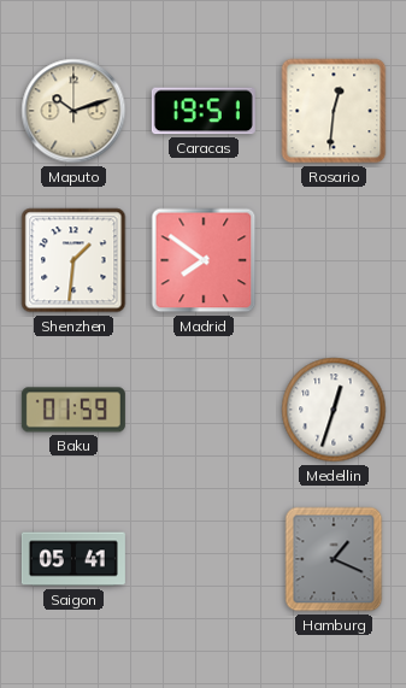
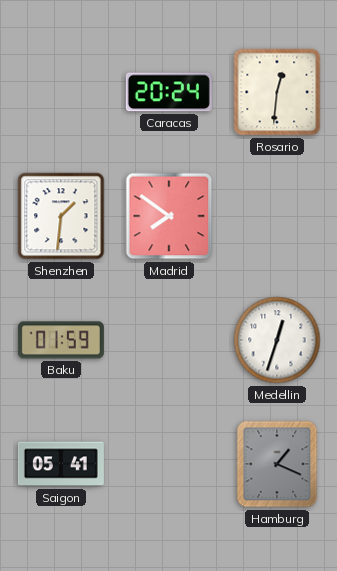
Maputo: 10:12 -> none (73, 111)
Caracas: 19:51 -> 20:24 (169, 92)
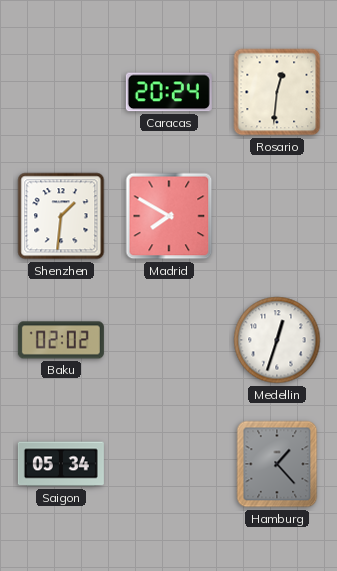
Madrid: 7:51 -> 7:50 (169, 216)
Baku: 01:59 -> 02:02 (61, 340)
Saigon: 05:41 -> 05:34 (61, 464)
Hamburg: 1:19 -> 1:23 (277, 464)
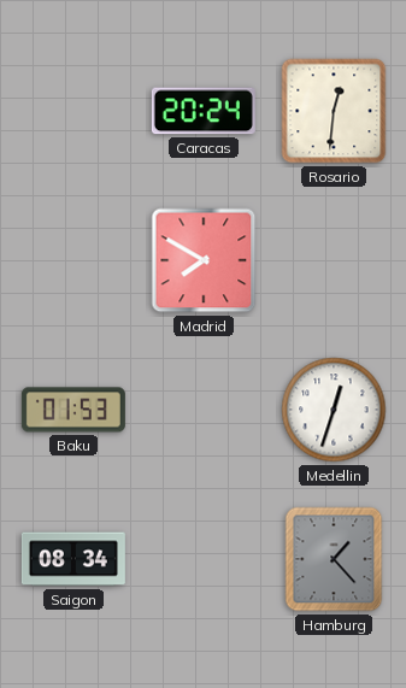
Shenzhen: 1:31 -> none (61, 216)
Baku: 02:02 -> 01:53 (73, 410)
Saigon: 05:34 -> 08:34 (73, 559)
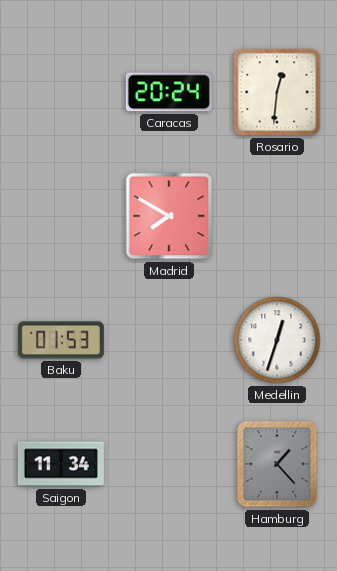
Saigon: 08:34 -> 11:34 (61, 464)
